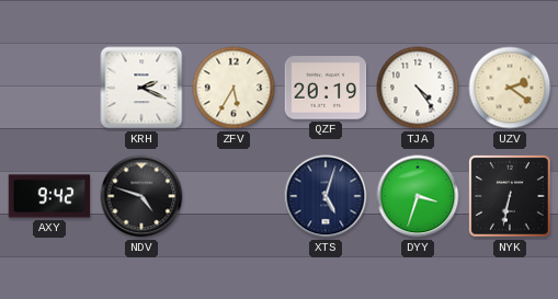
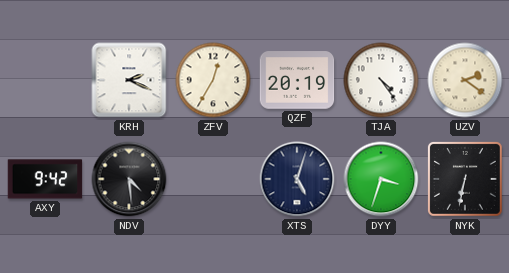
ZFV: 5:35 -> 12:35 (213, 80)
NDV: 4:48 -> 4:29 (129, 179)
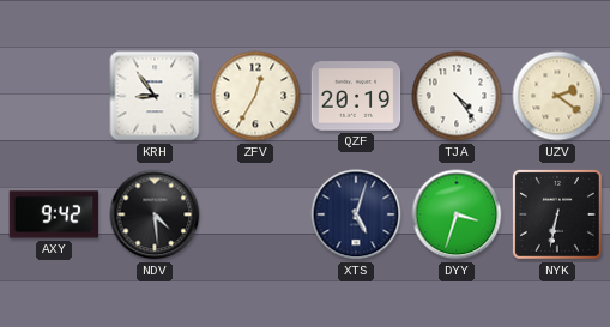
KRH: 2:19 -> 8:54 (155, 96)
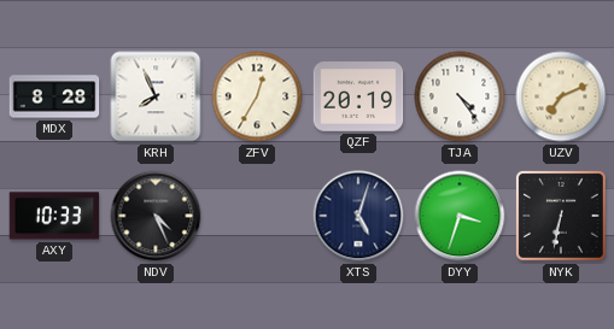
MDX: none -> 8:28 (54, 96)
KRH: 8:54 -> 7:56 (156, 96)
UZV: 2:21 -> 7:11 (561, 96)
AXY: 9:42 -> 10:33 (54, 216)
NDV: 4:29 -> 4:26 (156, 216)
